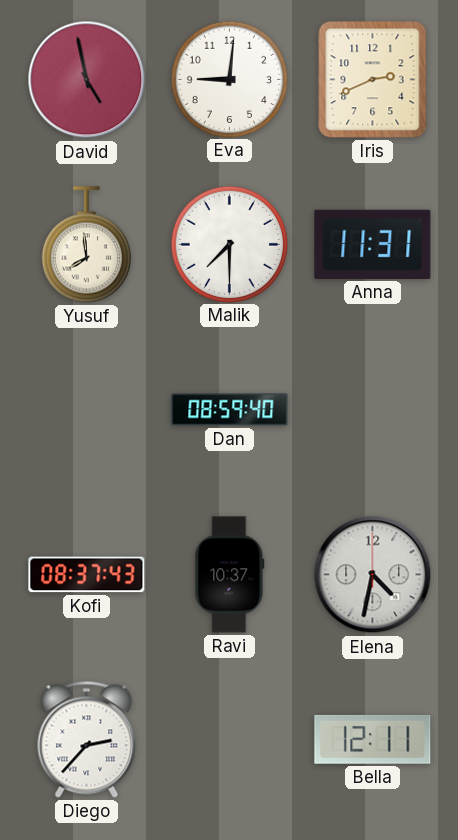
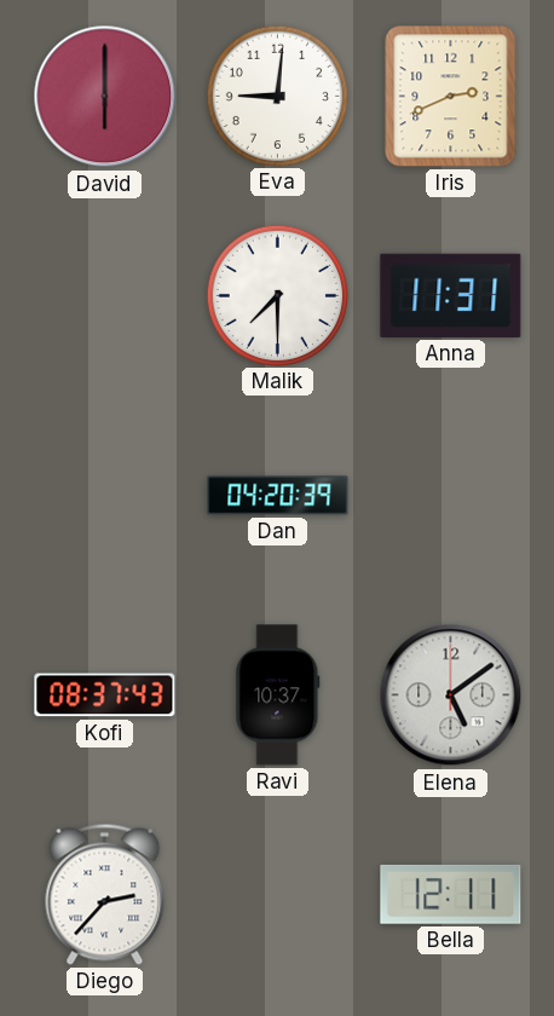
David: 4:58 -> 6:00 (105, 97)
Yusuf: 7:59 -> none (86, 245)
Dan: 08:59 -> 04:20 (278, 496)
Elena: 4:32 -> 5:09 (451, 695)
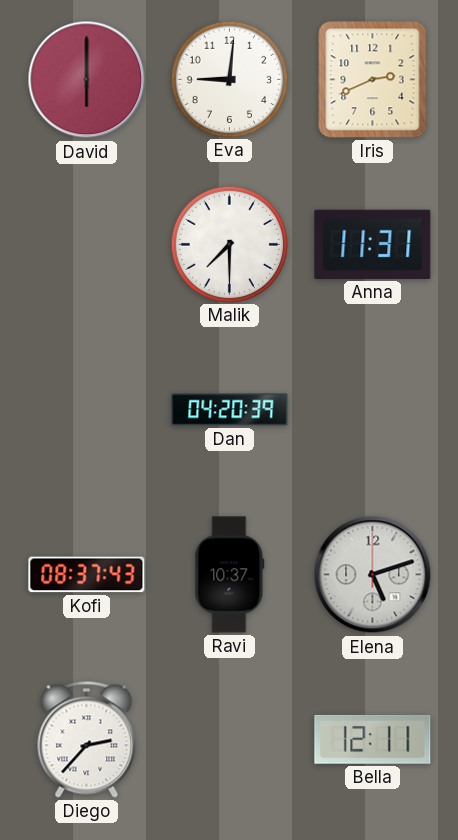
Elena: 5:09 -> 5:12 (373, 575)
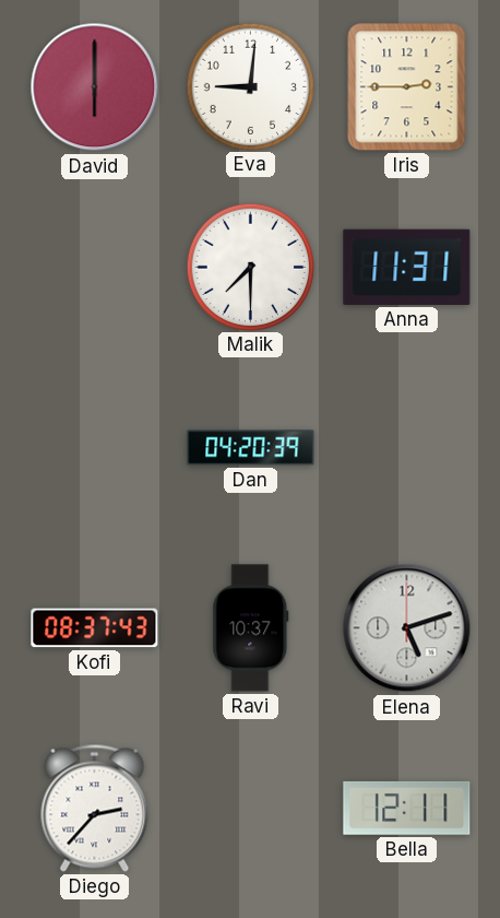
Iris: 2:41 -> 2:45 (407, 87)
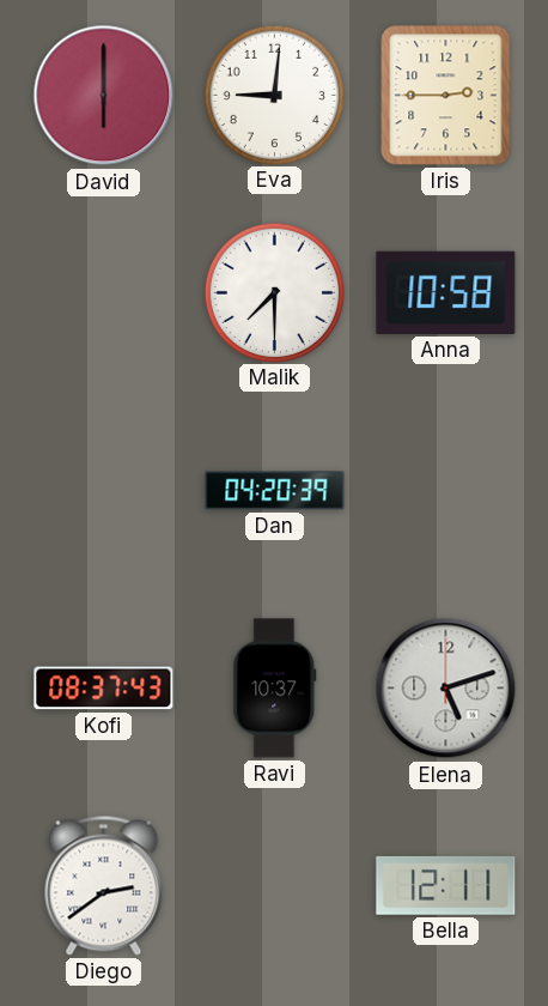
Anna: 11:31 -> 10:58 (446, 292)
Diego: 2:37 -> 2:39 (104, 885)
